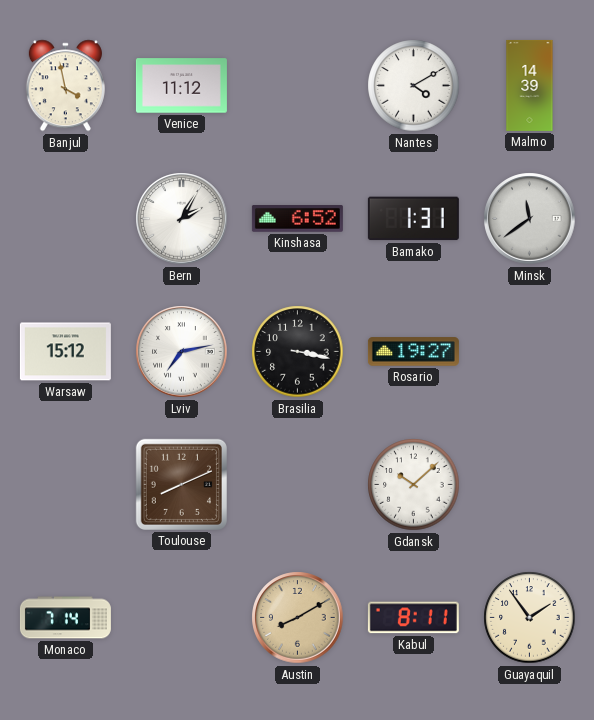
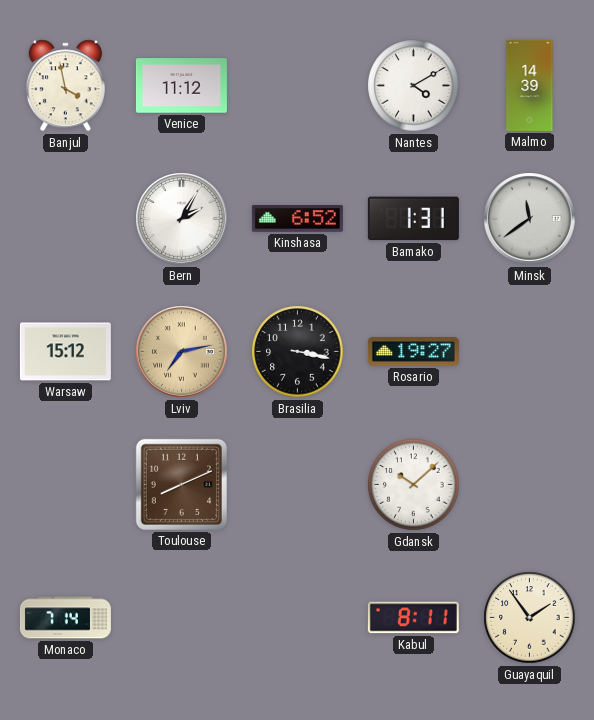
Lviv dial: white -> champagne (182, 352)
Austin: 8:10 -> none (298, 618)
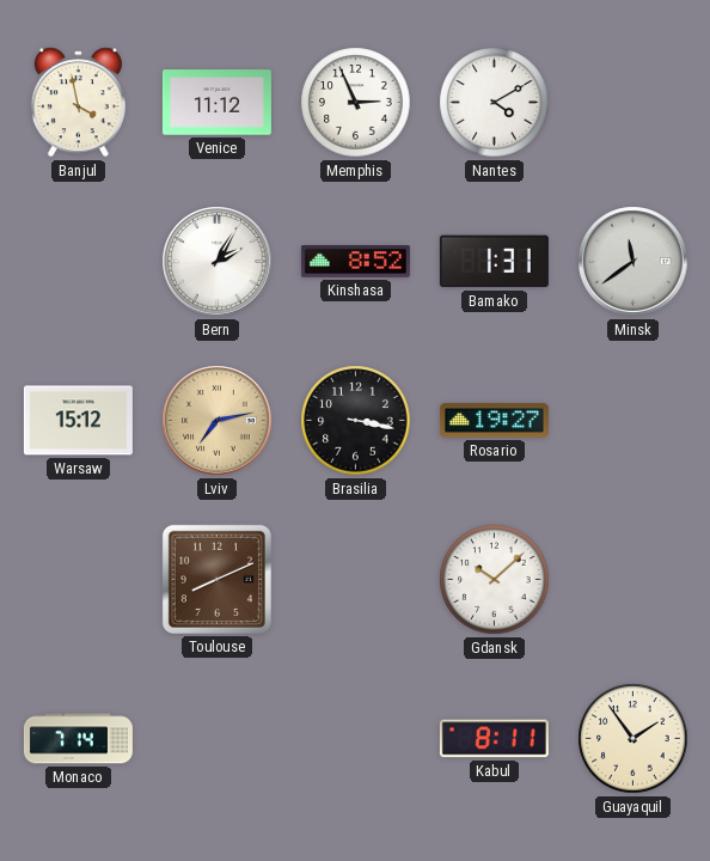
Memphis: none -> 2:56 (356, 103)
Malmo: 14:39 -> none (530, 85)
Kinshasa: 6:52 -> 8:52 (355, 262)
